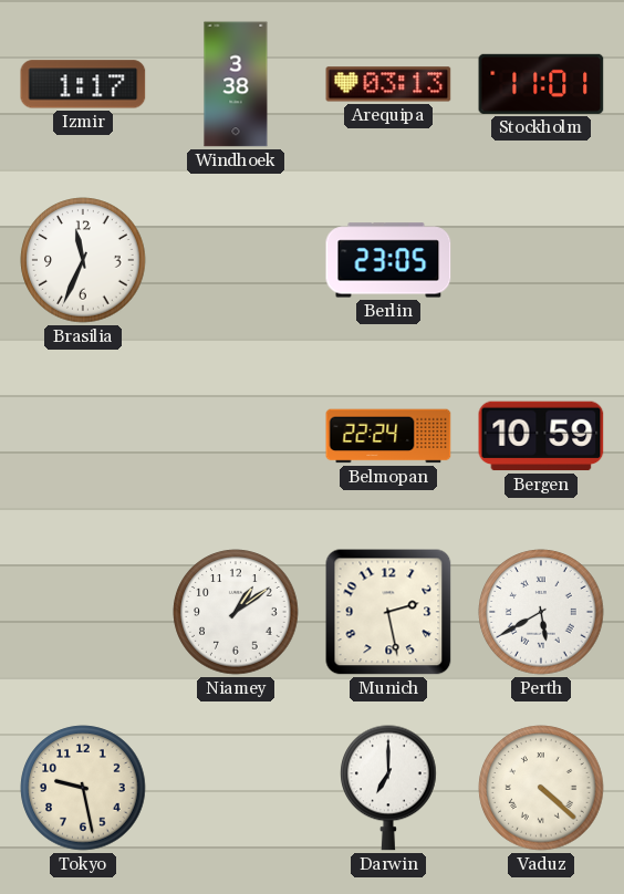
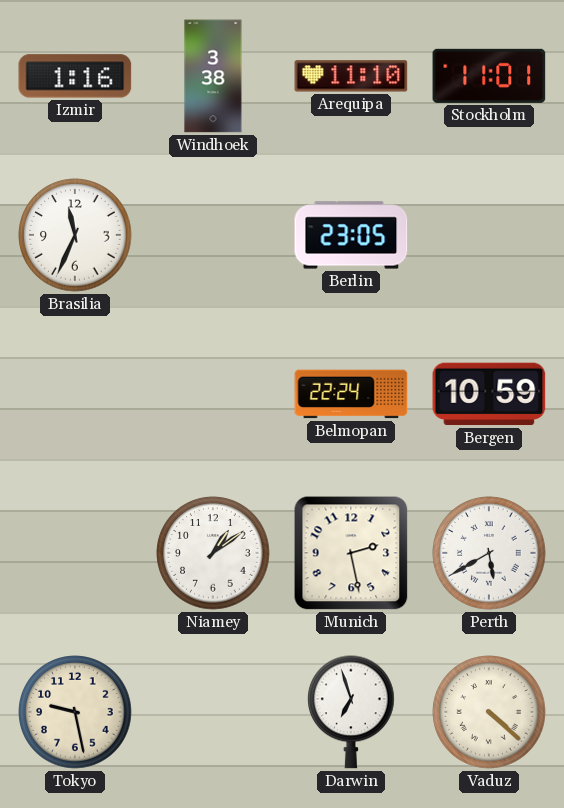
Izmir: 1:17 -> 1:16 (75, 76)
Arequipa: 03:13 -> 11:10 (351, 76)
Darwin: 7:00 -> 6:57 (351, 712)
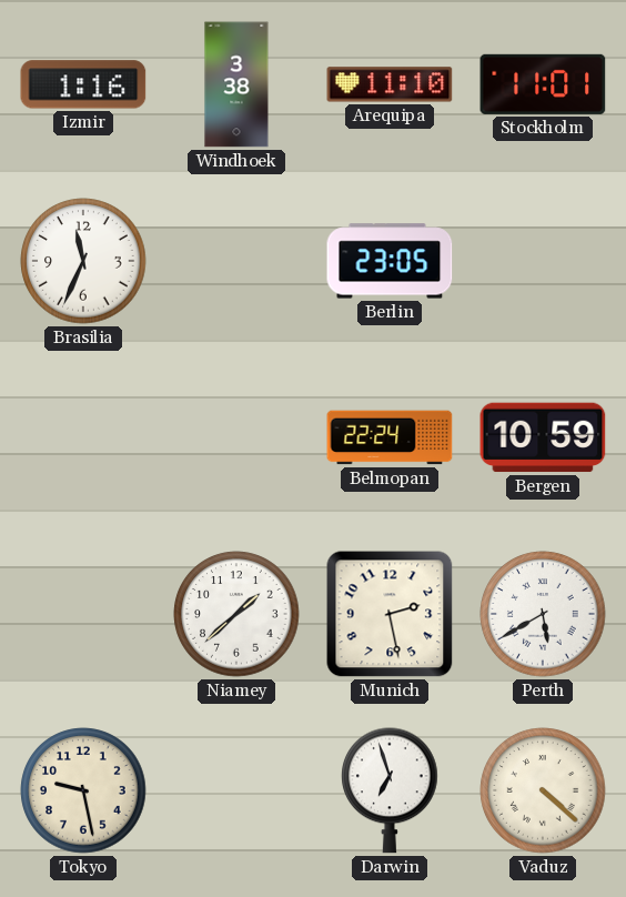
Niamey: 1:09 -> 1:38 (236, 614)
